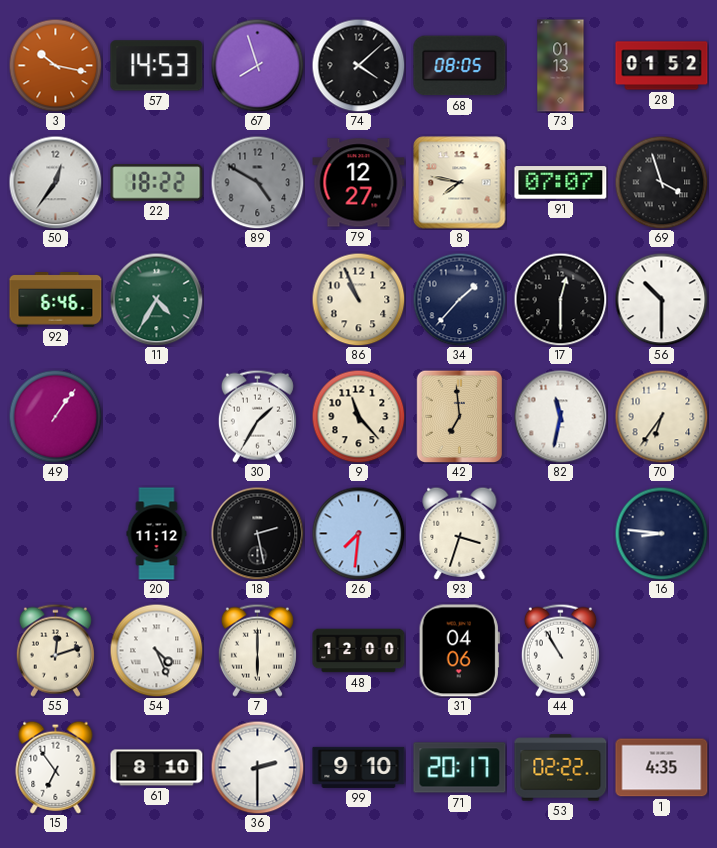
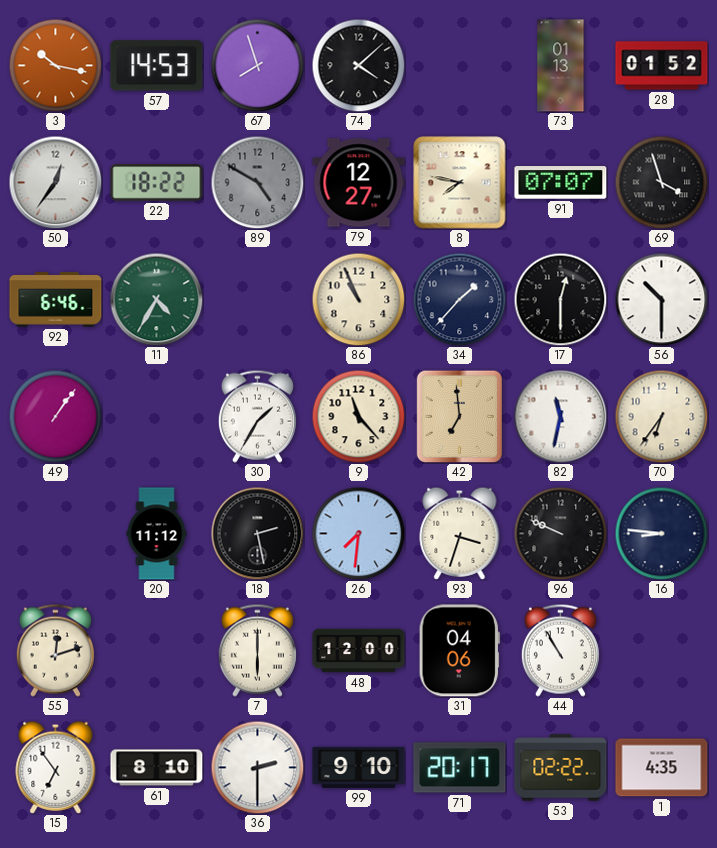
68: 08:05 -> none (460, 66)
96: none -> 9:49 (560, 533)
54: 4:26 -> none (156, 650)
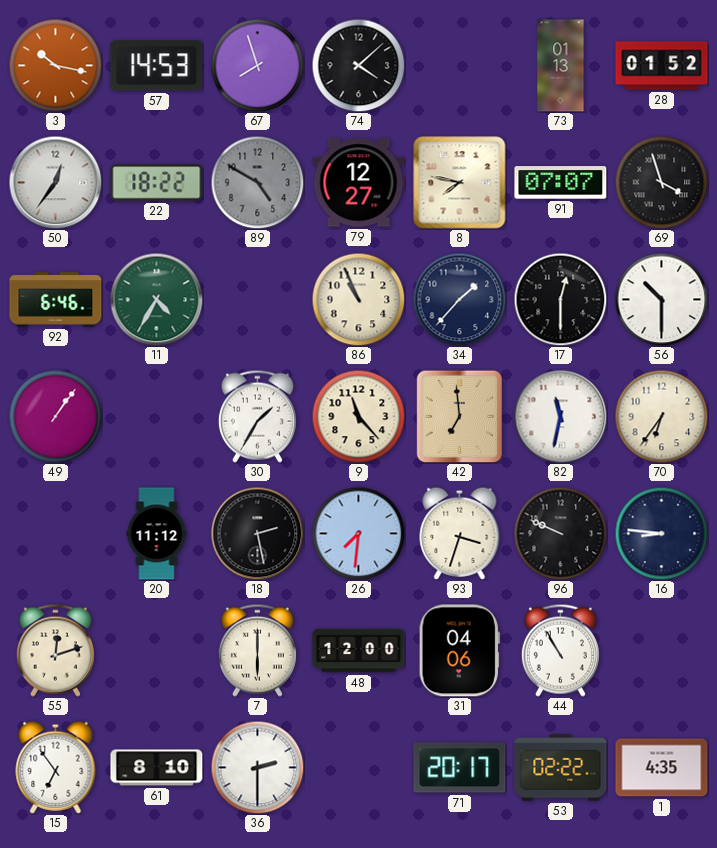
99: 9:10 -> none (359, 767)
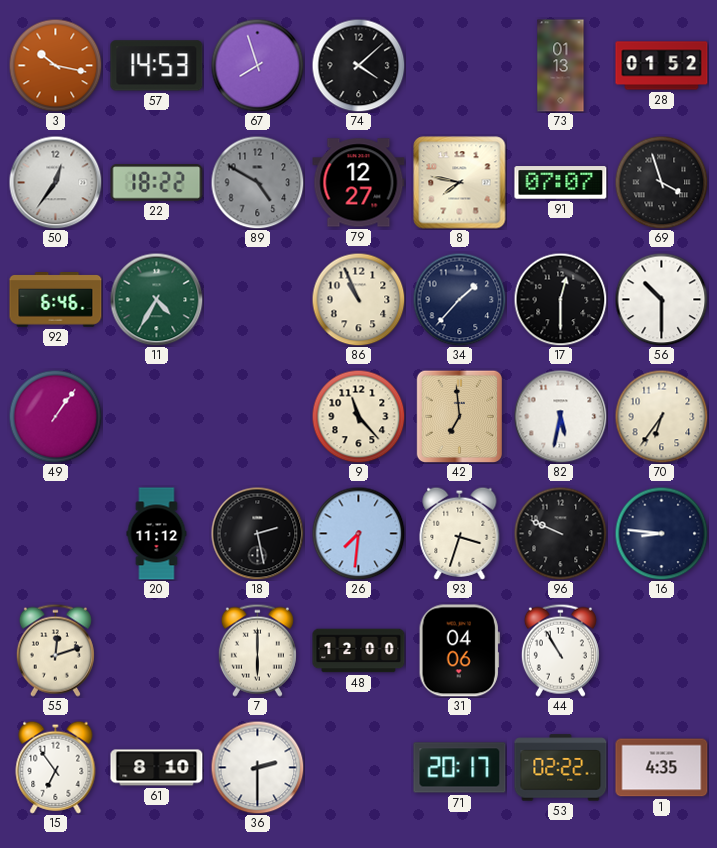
30: 1:35 -> none (257, 416)
82: 11:32 -> 5:32 (560, 416)
